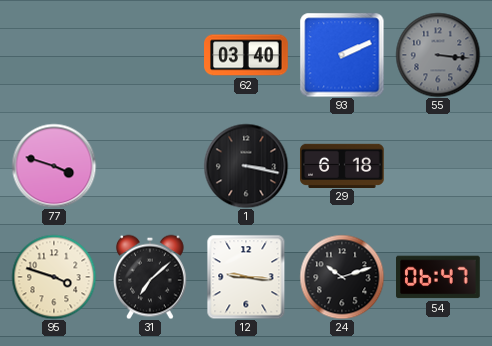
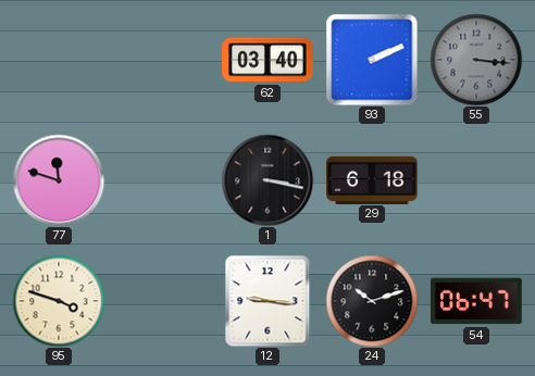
77: 3:48 -> 11:48 (59, 180)
31: 7:08 -> none (151, 277)
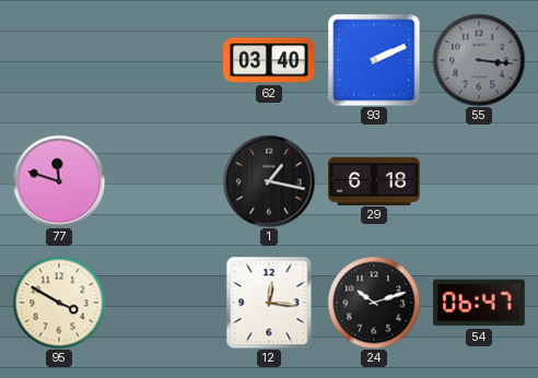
1: 3:17 -> 1:17 (269, 181)
95: 3:48 -> 3:50 (59, 303)
12: 9:16 -> 12:16 (269, 303)
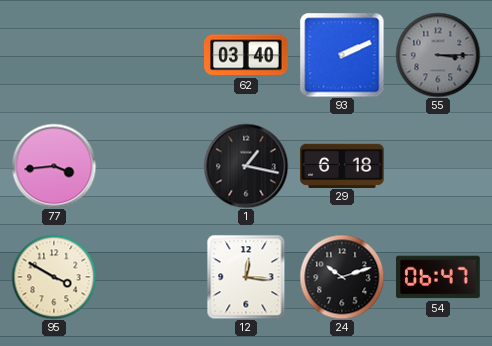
55: 3:16 -> 3:15 (438, 55)
77: 11:48 -> 3:44 (54, 166)
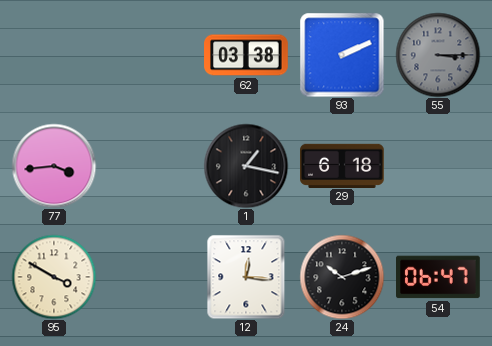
62: 03:40 -> 03:38 (246, 55)
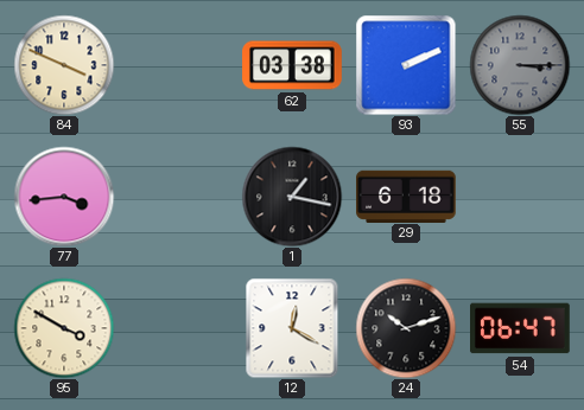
84: none -> 3:49 (64, 65)
12: 12:16 -> 12:20 (292, 328)
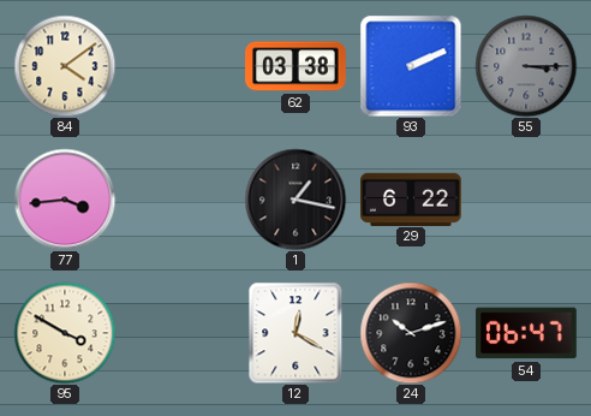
84: 3:49 -> 4:09 (65, 66)
29: 6:18 -> 6:22 (412, 198)
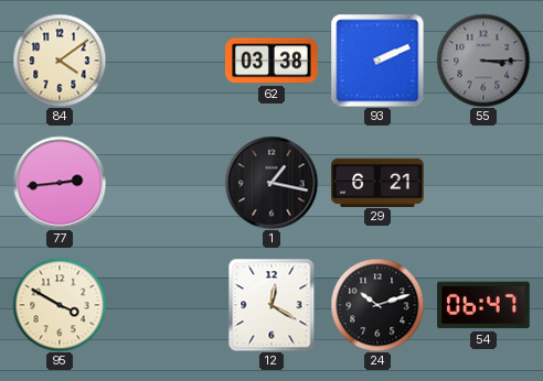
77: 3:44 -> 2:44 (60, 183)
29: 6:22 -> 6:21 (379, 182)
